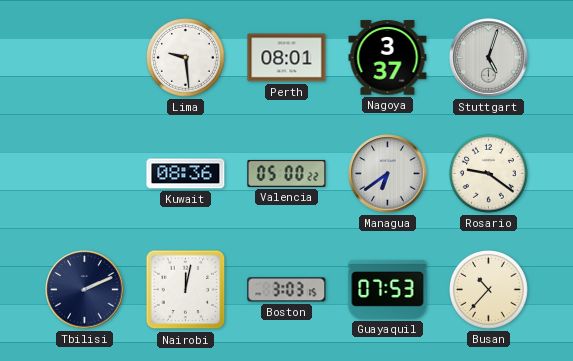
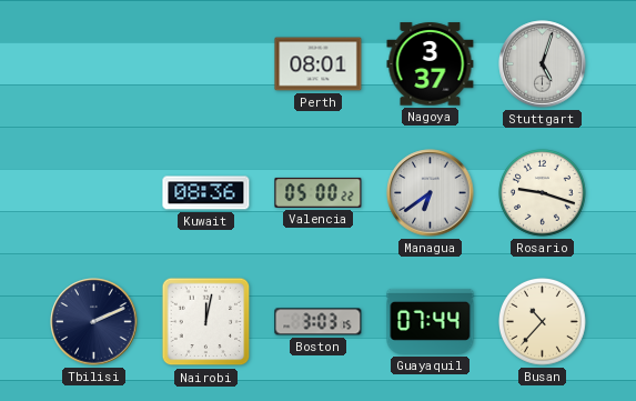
Lima: 9:29 -> none (186, 58)
Rosario: 9:21 -> 9:18 (543, 193)
Guayaquil: 07:53 -> 07:44 (431, 321)
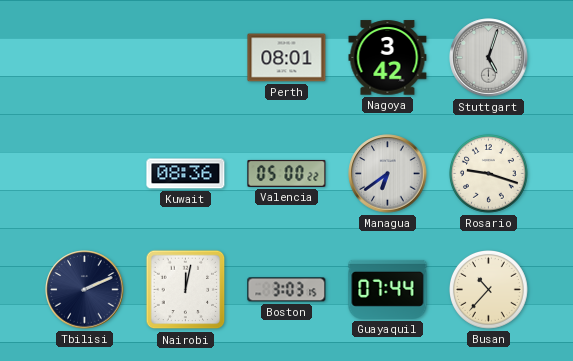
Nagoya: 3:37 -> 3:42 (388, 58)
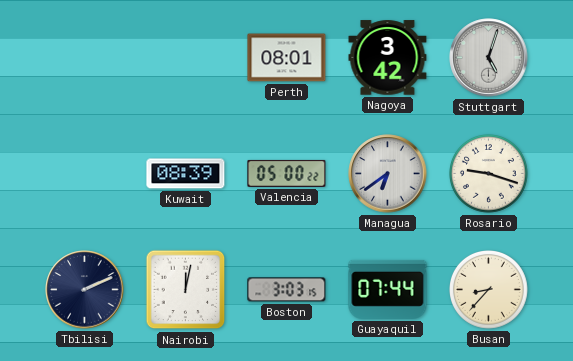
Kuwait: 08:36 -> 08:39 (186, 174)
Busan: 10:37 -> 8:37 (489, 290)
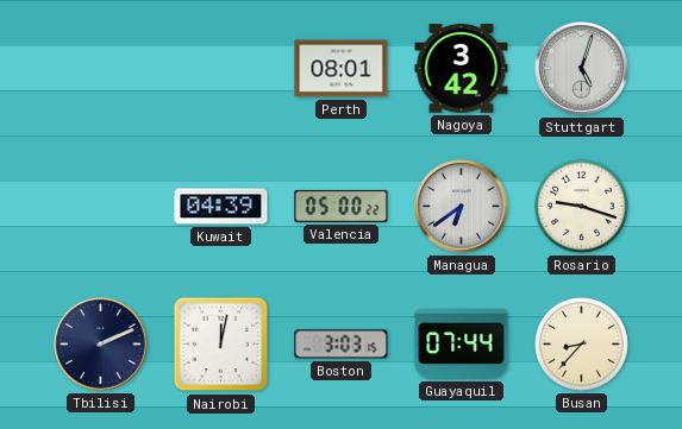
Kuwait: 08:39 -> 04:39 (221, 207)
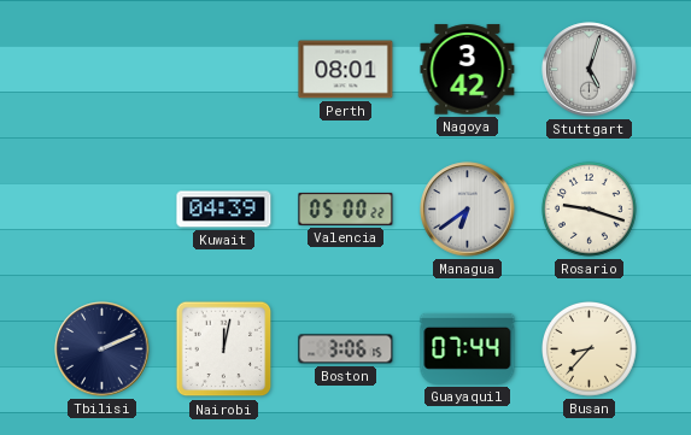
Boston: 3:03 -> 3:06 (346, 349)
